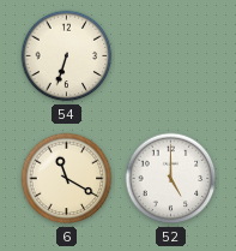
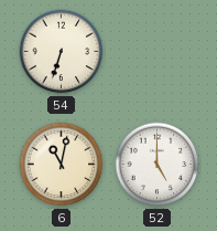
6: 11:20 -> 11:02 (62, 165)
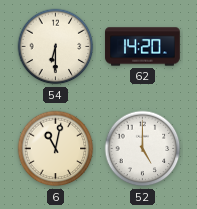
54: 6:33 -> 6:30 (56, 47)
62: none -> 14:20 (143, 47)
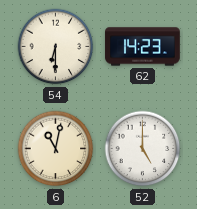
62: 14:20 -> 14:23 (143, 47)
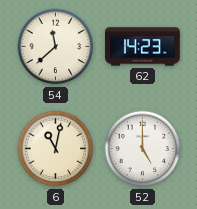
54: 6:30 -> 11:38 (56, 47)
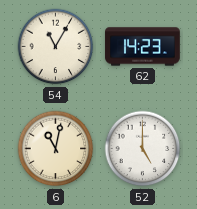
54: 11:38 -> 11:05 (56, 47)
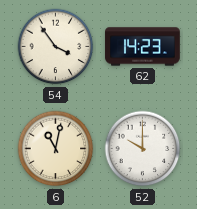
54: 11:05 -> 3:54 (56, 47)
52: 5:00 -> 10:00 (143, 149)
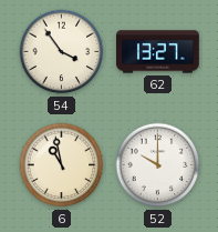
62: 14:23 -> 13:27 (158, 52)
6: 11:02 -> 10:58 (62, 165)
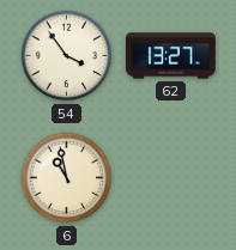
52: 10:00 -> none (158, 165)
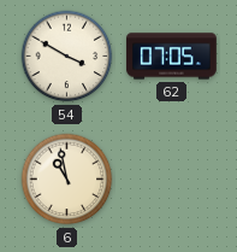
54: 3:54 -> 3:50 (67, 57)
62: 13:27 -> 07:05 (172, 57)
